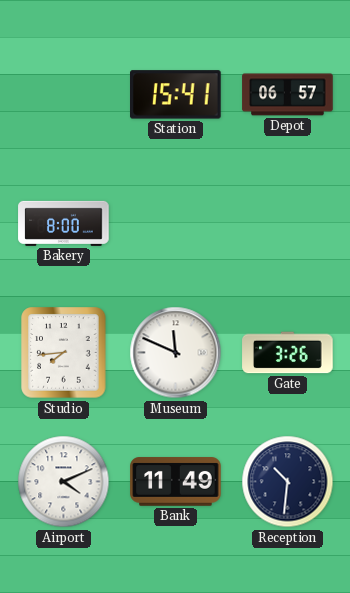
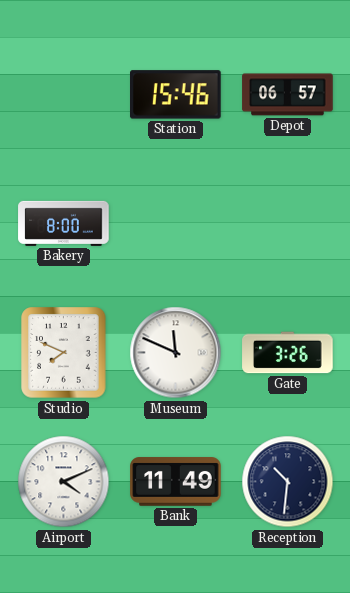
Station: 15:41 -> 15:46 (176, 95)
Studio: 7:44 -> 7:49 (64, 353)
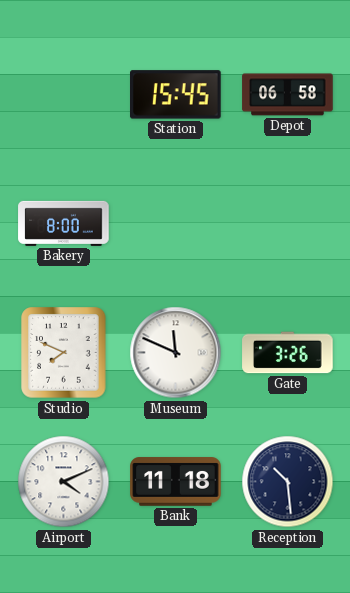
Station: 15:46 -> 15:45 (176, 95)
Depot: 06:57 -> 06:58 (288, 95)
Bank: 11:49 -> 11:18 (176, 482)
Reception: 10:31 -> 10:29 (288, 482)
